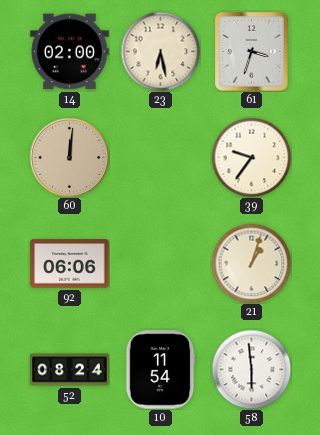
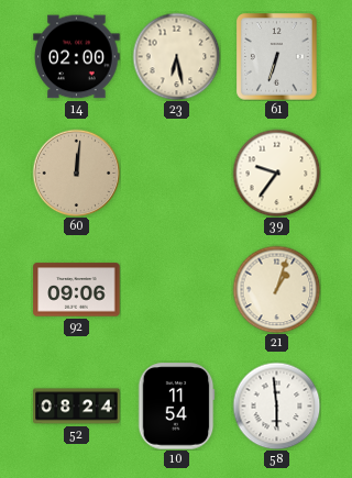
61: 3:33 -> 6:33 (277, 57)
92: 06:06 -> 09:06 (77, 290)
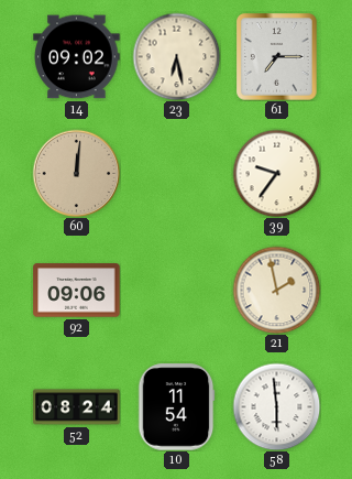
14: 02:00 -> 09:02 (77, 57)
61: 6:33 -> 7:15 (277, 57)
21: 1:03 -> 1:58 (276, 290)
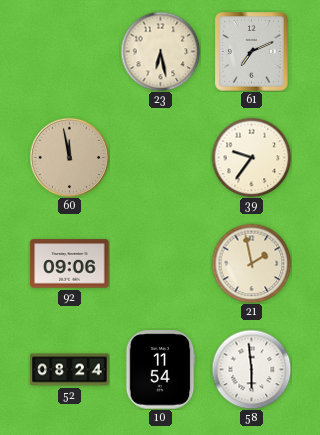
14: 09:02 -> none (77, 57)
61: 7:15 -> 7:11 (252, 52)
60: 12:01 -> 11:58 (69, 157)
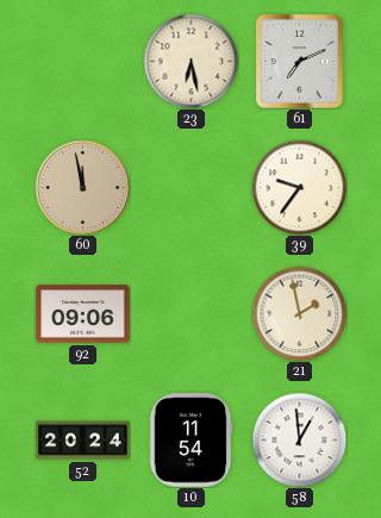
52: 08:24 -> 20:24 (83, 441)
58: 5:59 -> 12:59 (299, 439)
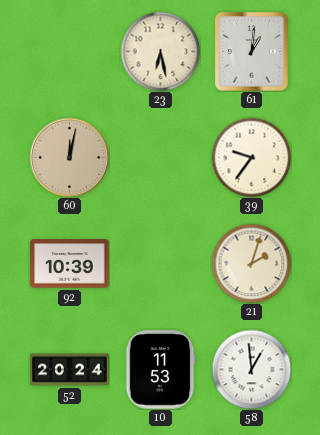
61: 7:11 -> 1:01 (252, 52)
60: 11:58 -> 12:02 (69, 157)
92: 09:06 -> 10:39 (70, 264)
21: 1:58 -> 2:03 (251, 263)
10: 11:54 -> 11:53 (160, 370)
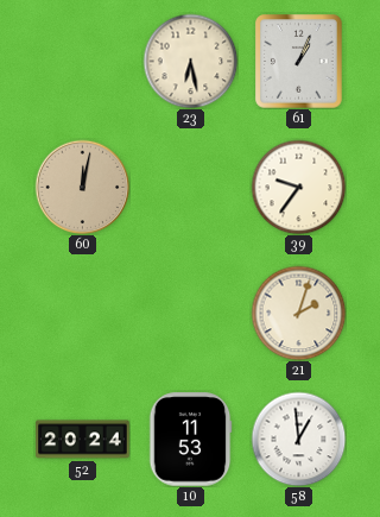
61: 1:01 -> 1:04 (299, 62)
92: 10:39 -> none (70, 264)
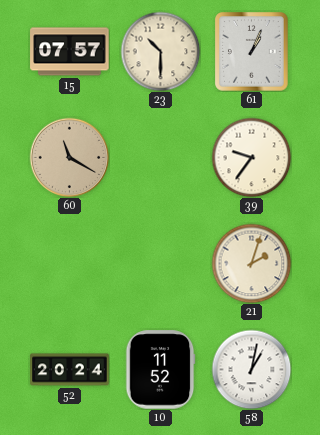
15: none -> 07:57 (70, 52)
23: 6:28 -> 10:30 (160, 51)
60: 12:02 -> 11:20 (69, 157)
10: 11:53 -> 11:52 (160, 370)
58: 12:59 -> 1:02 (251, 369)
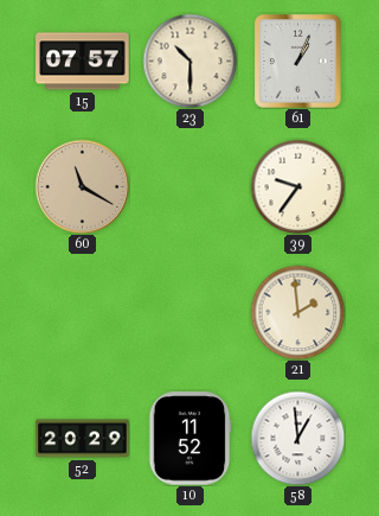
21: 2:03 -> 1:59 (297, 312)
52: 20:24 -> 20:29 (83, 439)
58: 1:02 -> 12:59 (297, 438)
